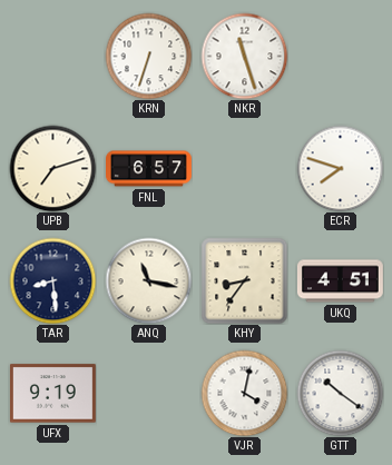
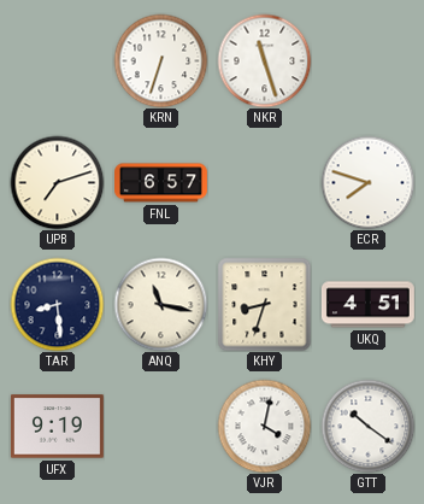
KHY: 8:36 -> 8:33 (264, 304)
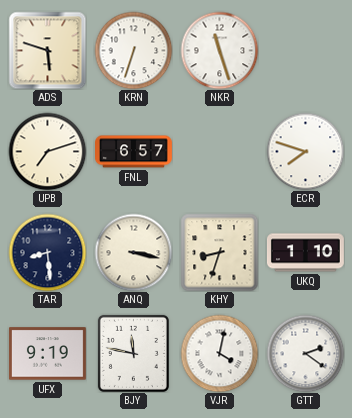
ADS: none -> 5:48 (47, 50)
ANQ: 11:17 -> 3:17 (133, 252)
UKQ: 4:51 -> 1:10 (305, 253)
BJY: none -> 11:47 (133, 353)
GTT: 10:21 -> 2:21 (305, 353)
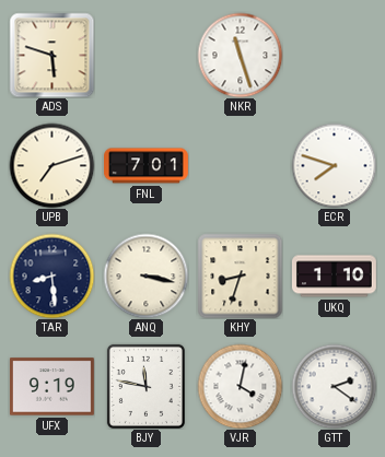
KRN: 6:33 -> none (133, 50)
FNL: 6:57 -> 7:01 (147, 166)
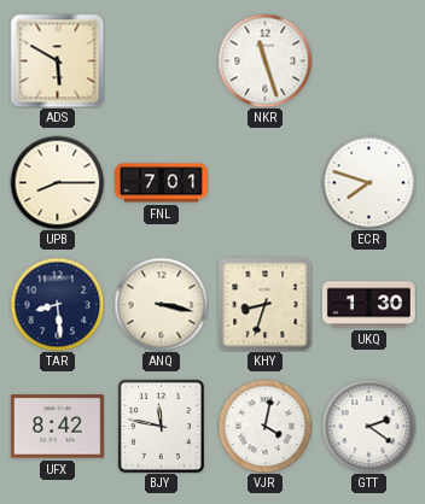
ADS: 5:48 -> 5:50 (57, 60)
UPB: 7:12 -> 8:15 (57, 182)
UKQ: 1:10 -> 1:30 (368, 305)
UFX: 9:19 -> 8:42 (57, 427)
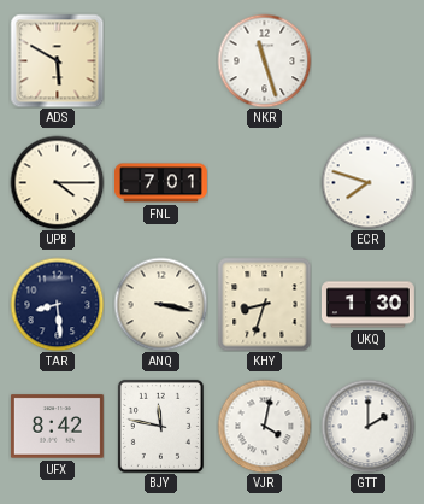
UPB: 8:15 -> 4:15 (57, 182)
GTT: 2:21 -> 2:00 (367, 426)
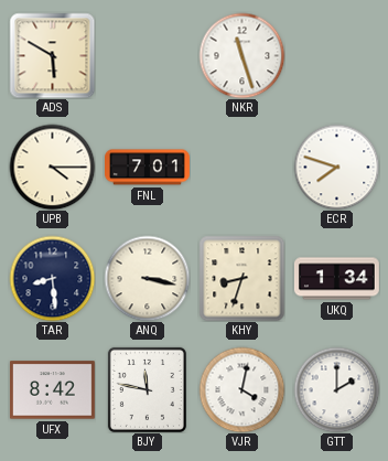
UKQ: 1:30 -> 1:34 (336, 279)
